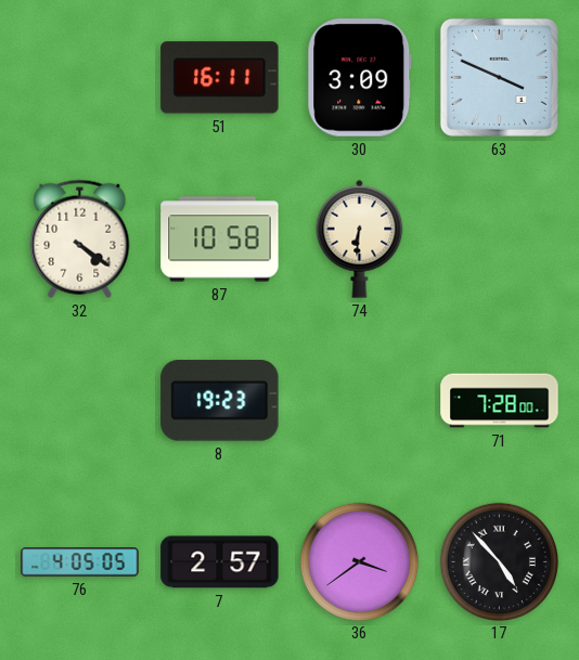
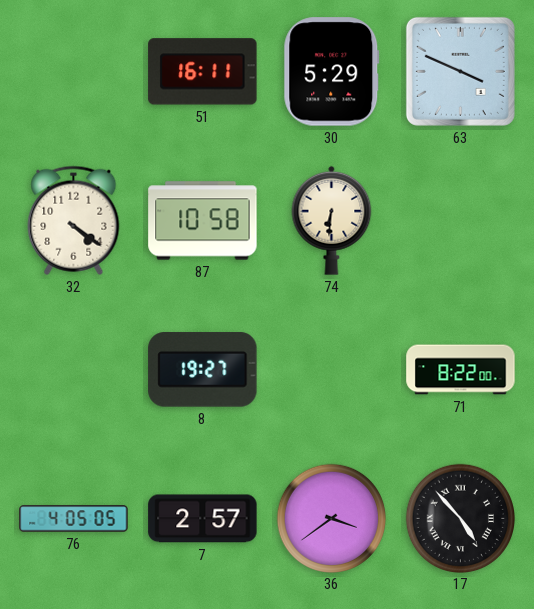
30: 3:09 -> 5:29 (332, 72)
8: 19:23 -> 19:27 (203, 370)
71: 7:28 -> 8:22 (461, 370)
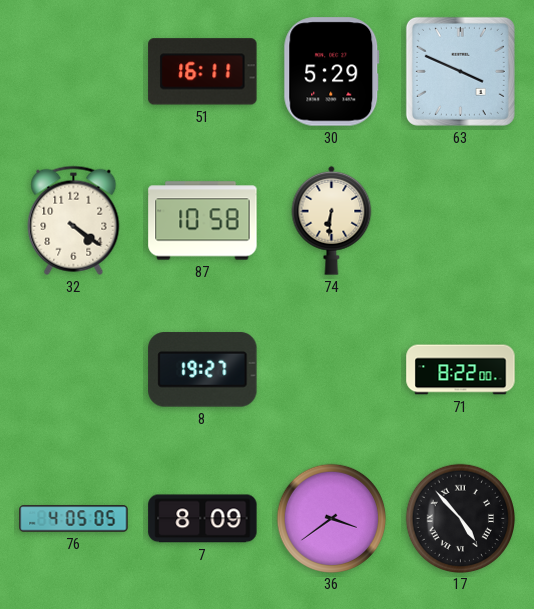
7: 2:57 -> 8:09 (203, 519)
